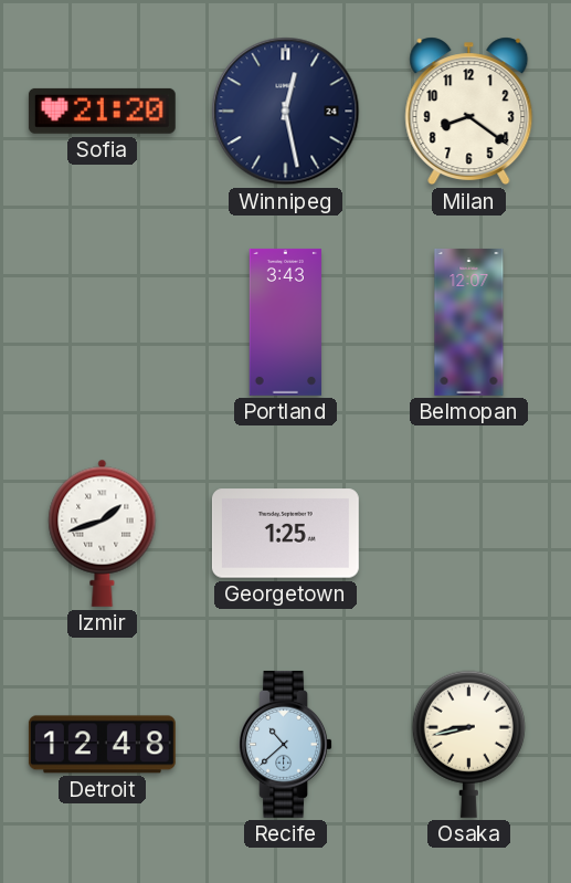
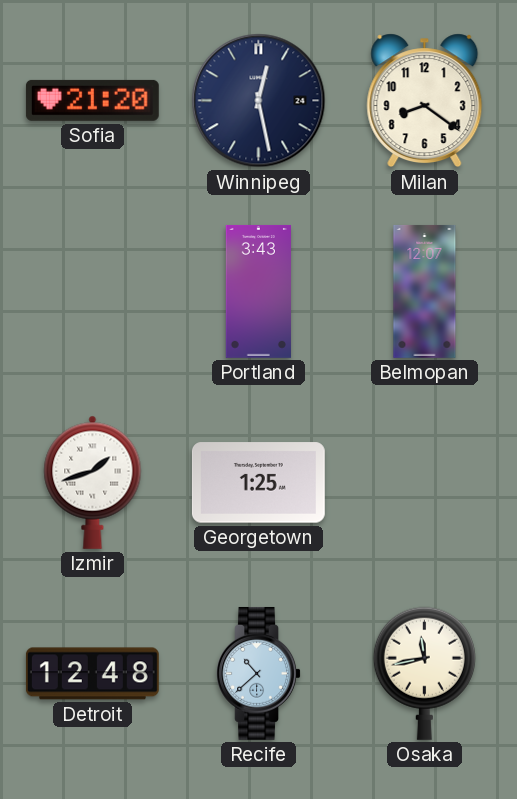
Osaka: 8:43 -> 11:43 (424, 673)
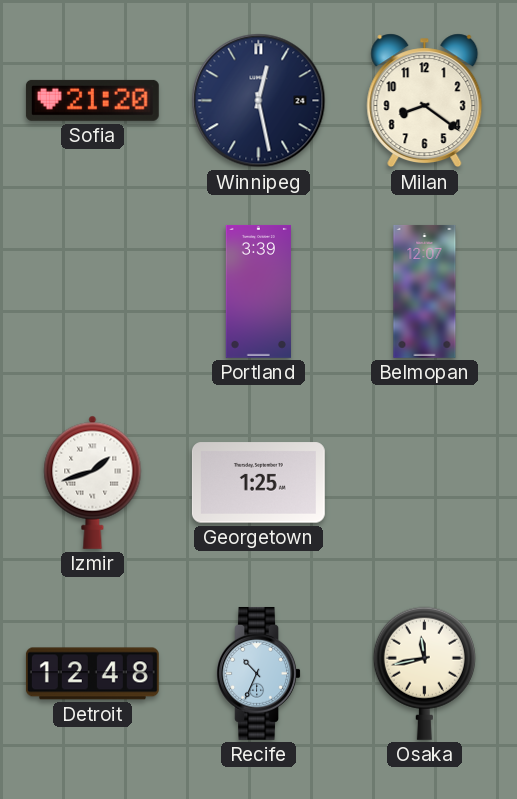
Portland: 3:43 -> 3:39 (258, 291)
Recife: 10:38 -> 10:34 (258, 673)
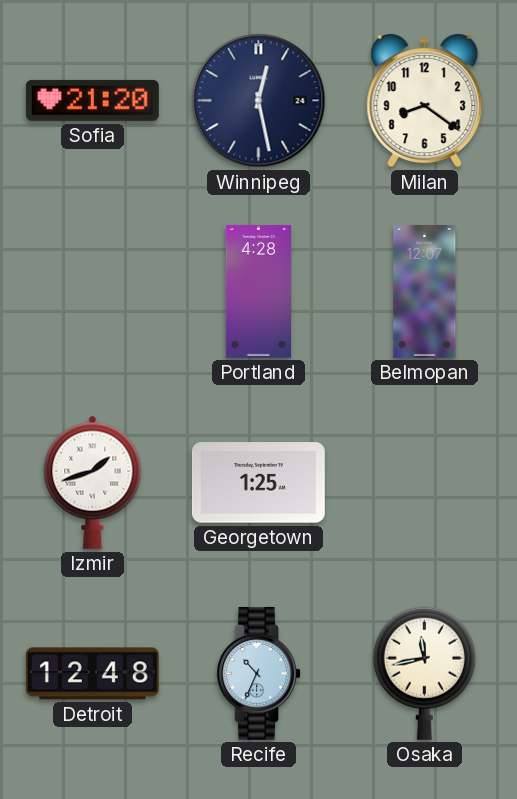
Portland: 3:39 -> 4:28 (258, 291)
